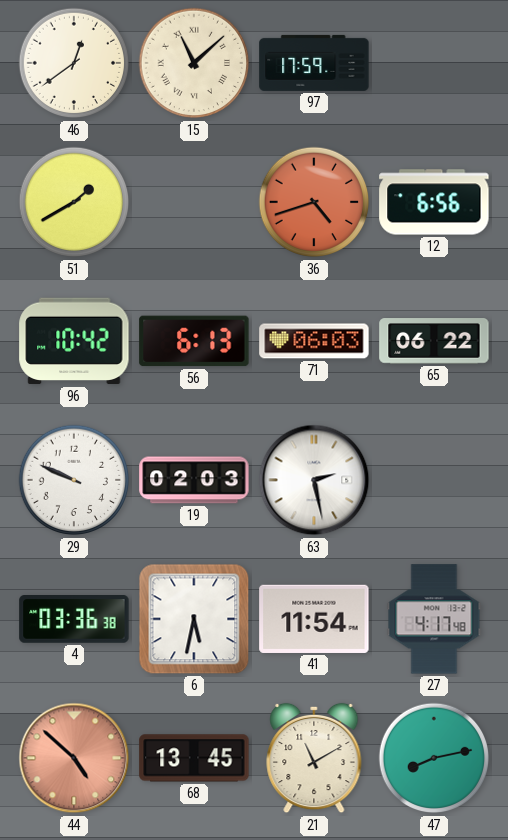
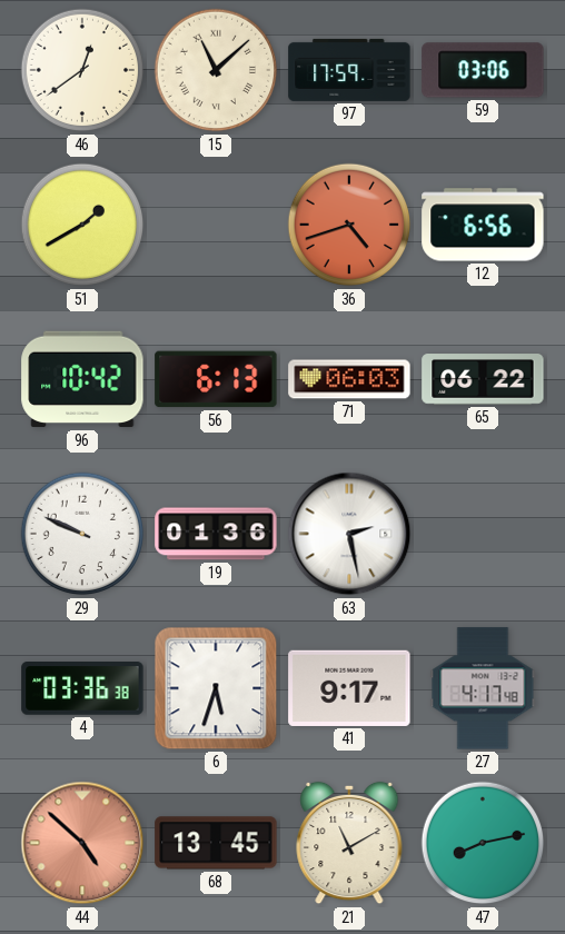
59: none -> 03:06 (483, 70)
19: 02:03 -> 01:36 (216, 534)
6: 5:32 -> 5:33 (216, 688)
41: 11:54 -> 9:17 (349, 688)
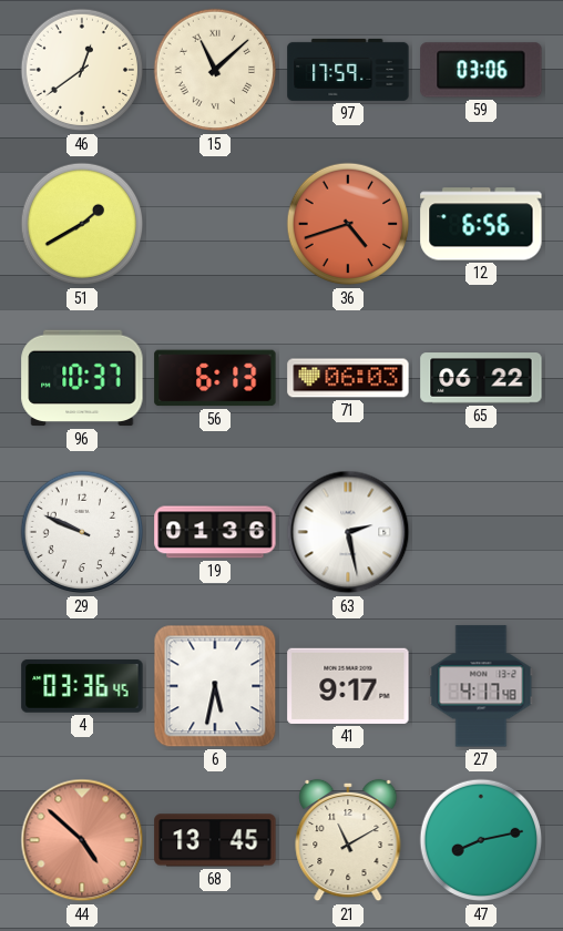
96: 10:42 -> 10:37 (82, 378)
4: 03:36:38 -> 03:36:45 (82, 686)
6: 5:33 -> 5:32 (215, 686)
